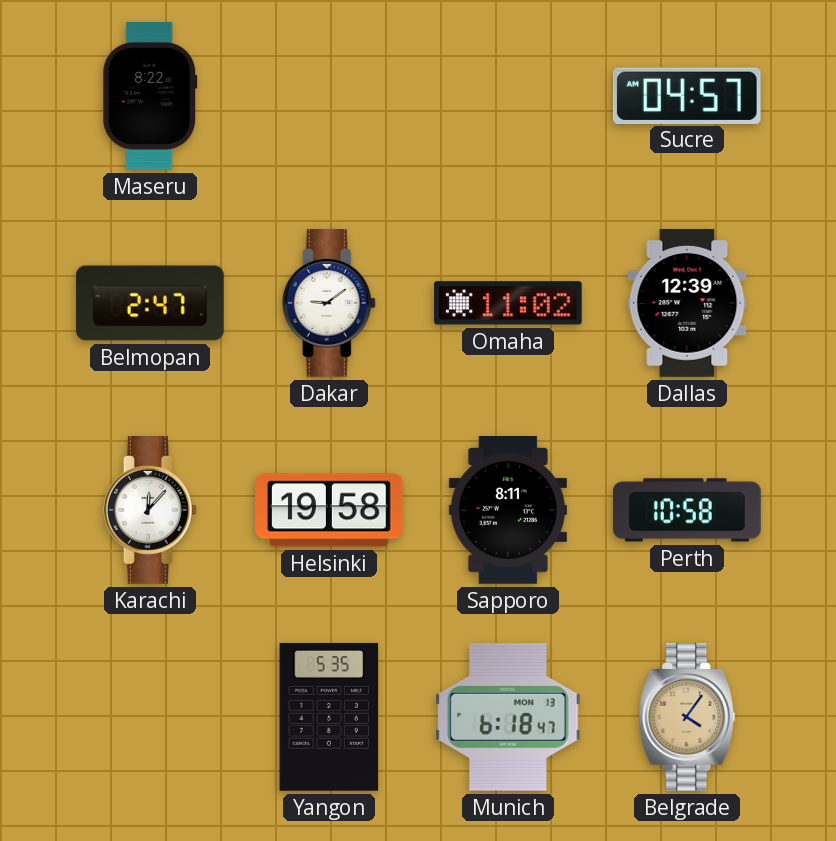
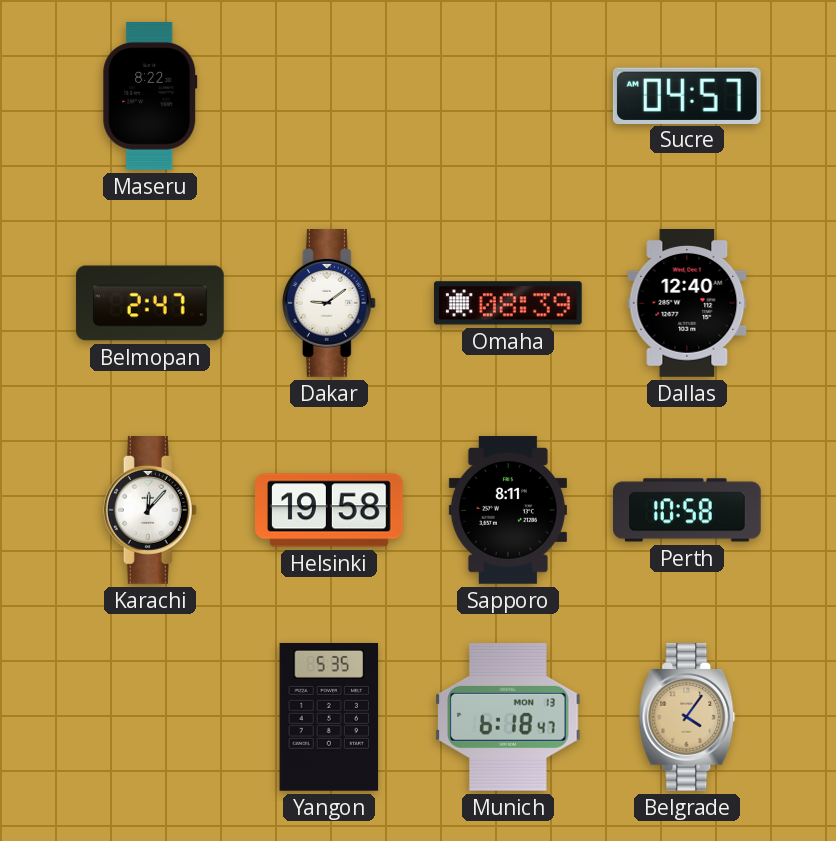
Omaha: 11:02 -> 08:39 (508, 303)
Dallas: 12:39 -> 12:40 (687, 304)
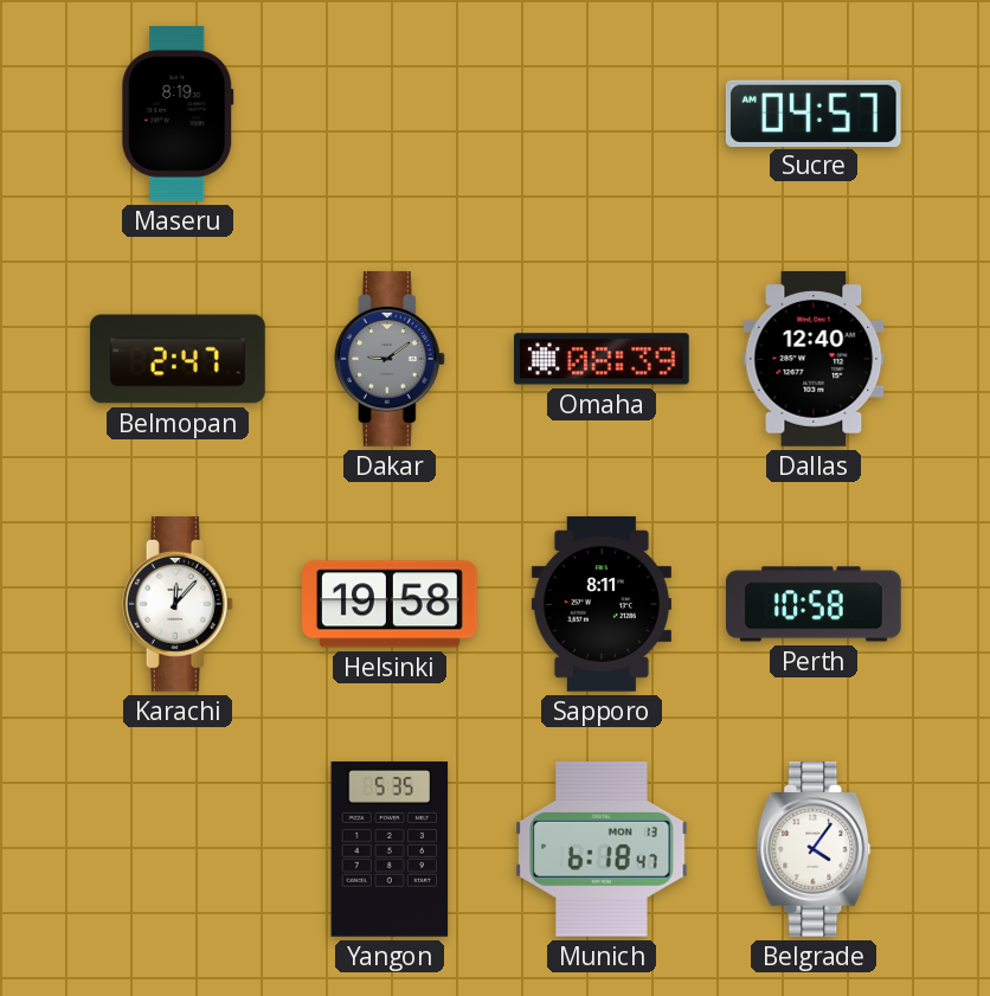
Maseru: 8:22 -> 8:19 (178, 115)
Dakar dial: white -> grey (390, 360)
Belgrade dial: champagne -> white (814, 850)
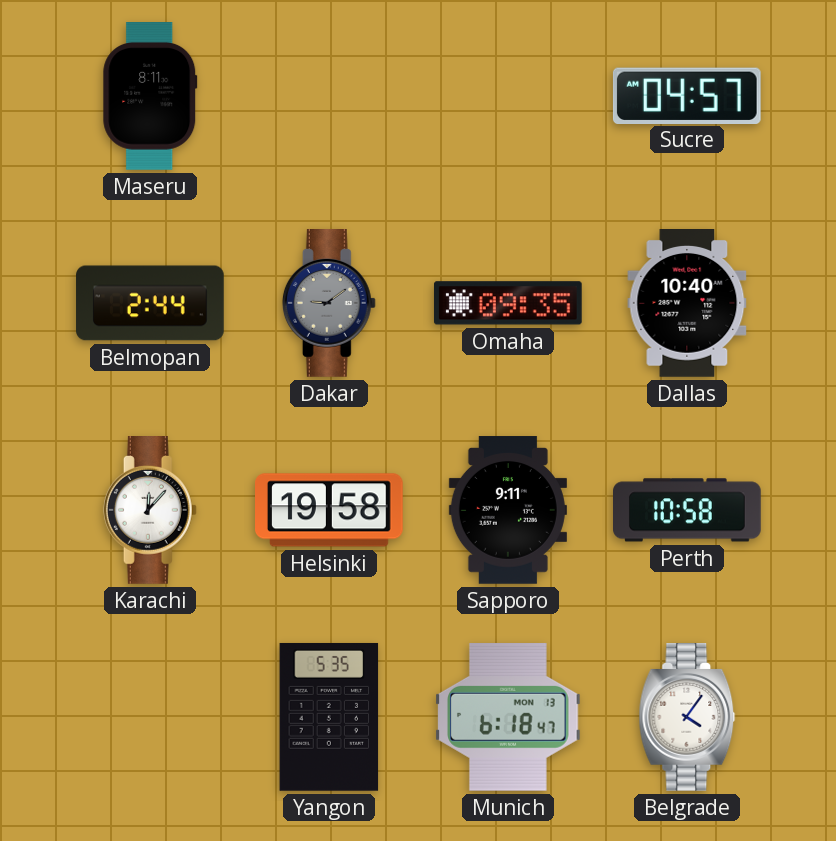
Maseru: 8:19 -> 8:11 (150, 97)
Belmopan: 2:47 -> 2:44 (150, 303)
Omaha: 08:39 -> 09:35 (508, 303)
Dallas: 12:40 -> 10:40 (687, 304)
Sapporo: 8:11 -> 9:11 (508, 510)
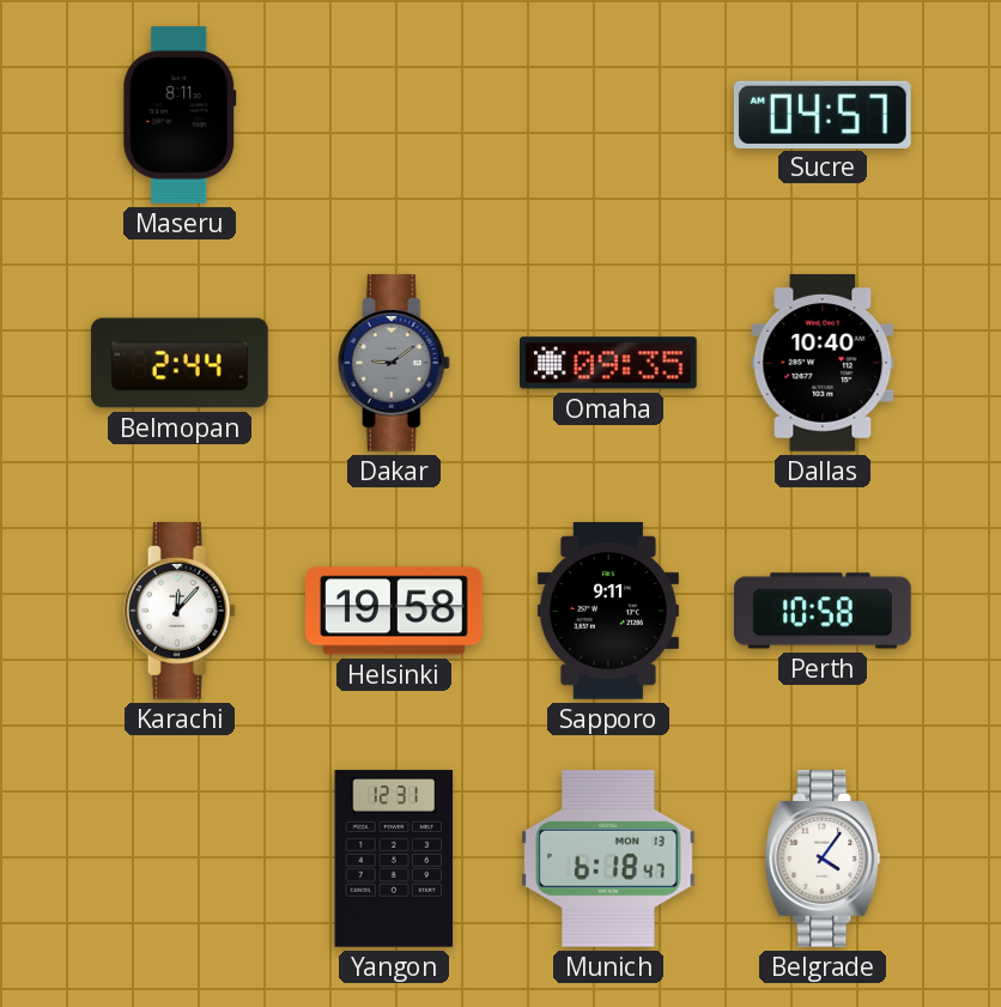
Yangon: 5:35 -> 12:31 (394, 859)
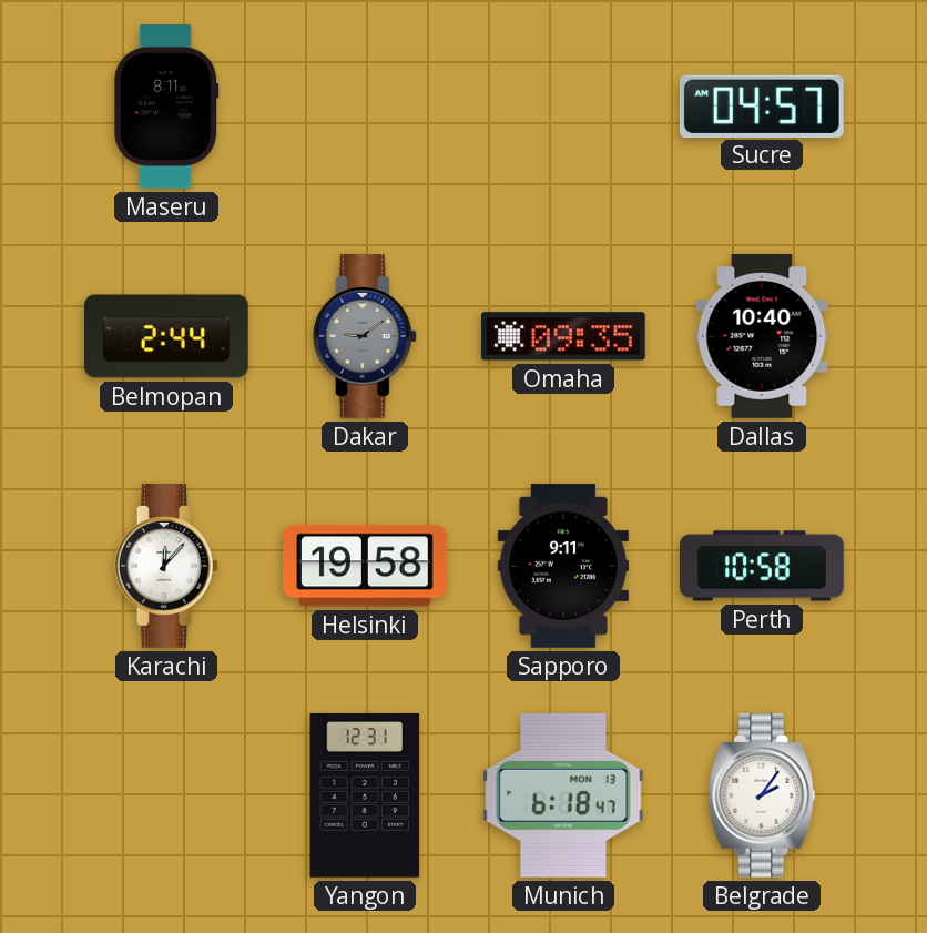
Belgrade: 4:06 -> 2:06 (762, 797)
